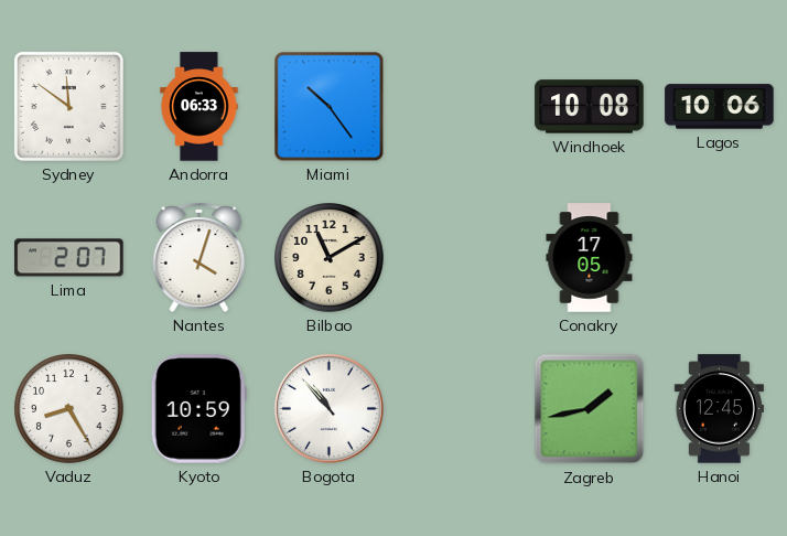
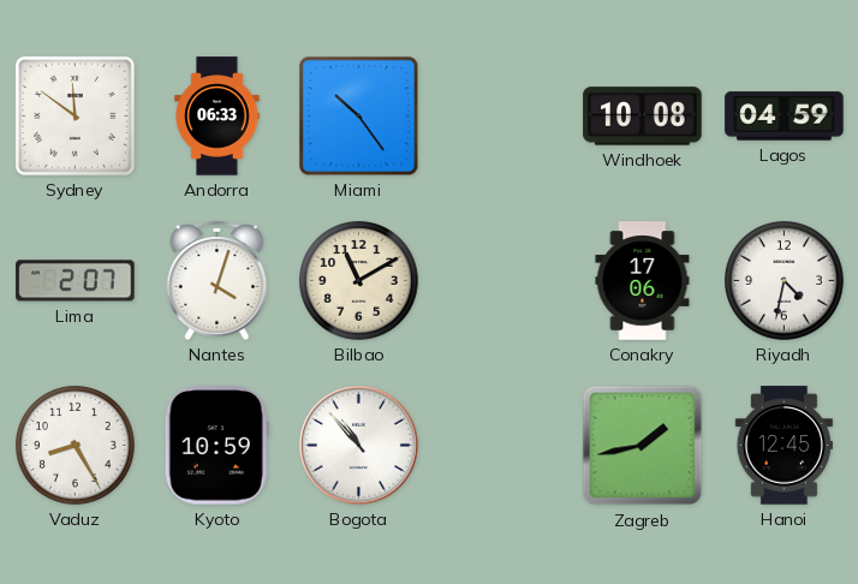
Lagos: 10:06 -> 04:59 (785, 117)
Conakry: 17:05 -> 17:06 (643, 281)
Riyadh: none -> 4:32 (785, 281)
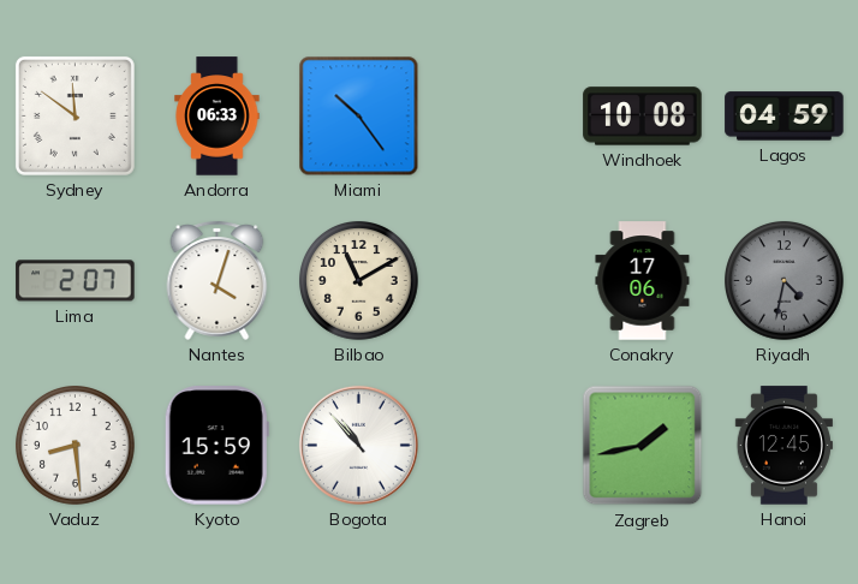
Riyadh dial: white -> grey (785, 281)
Vaduz: 8:25 -> 8:29 (76, 446)
Kyoto: 10:59 -> 15:59 (216, 446)
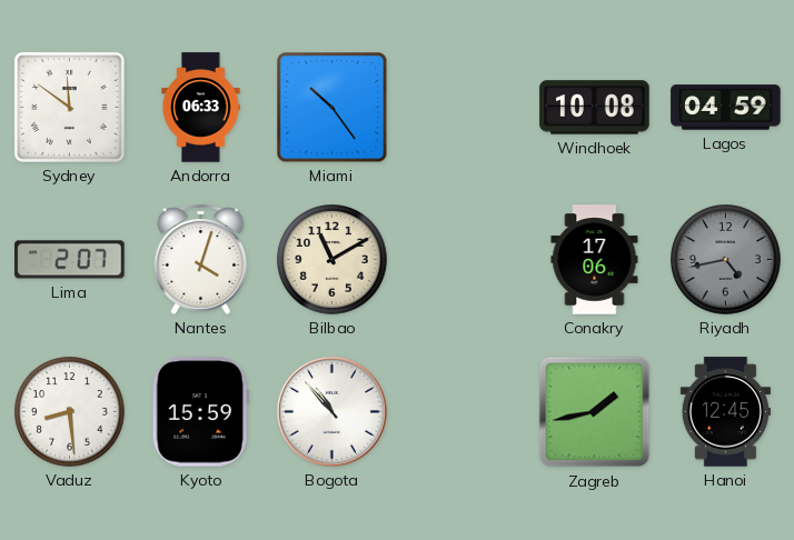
Riyadh: 4:32 -> 4:43 (726, 260)
